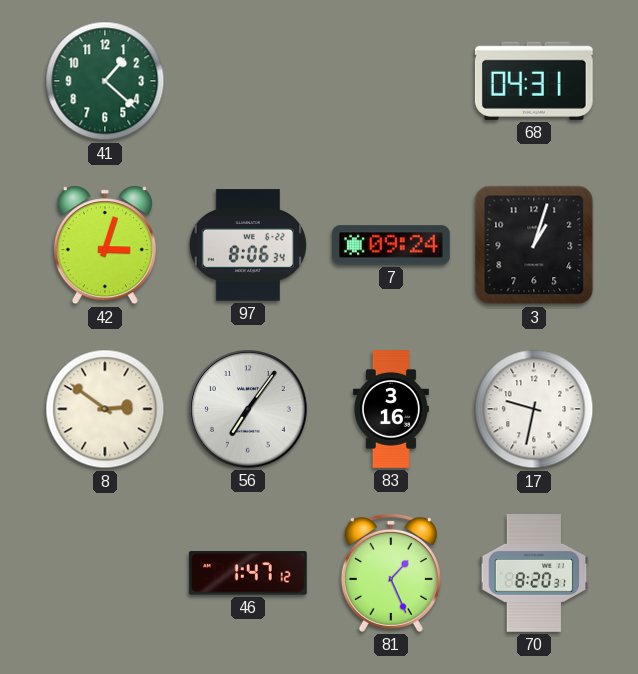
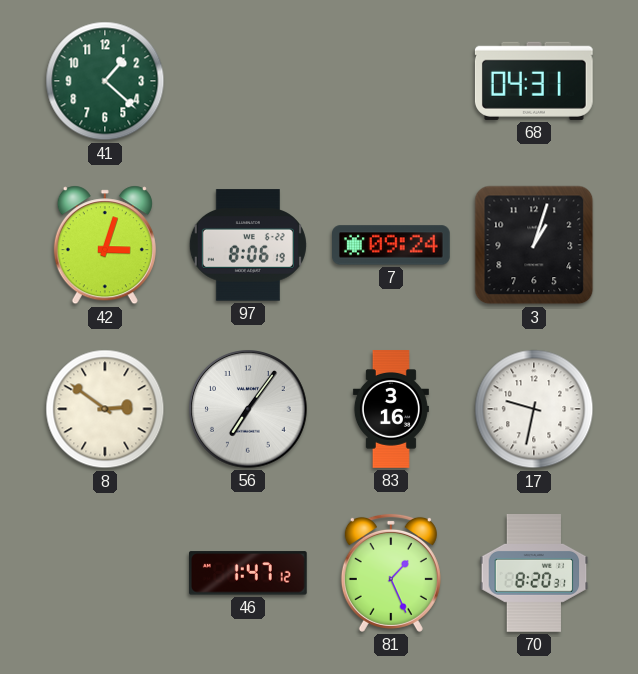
97: 8:06:34 -> 8:06:19 (248, 245)
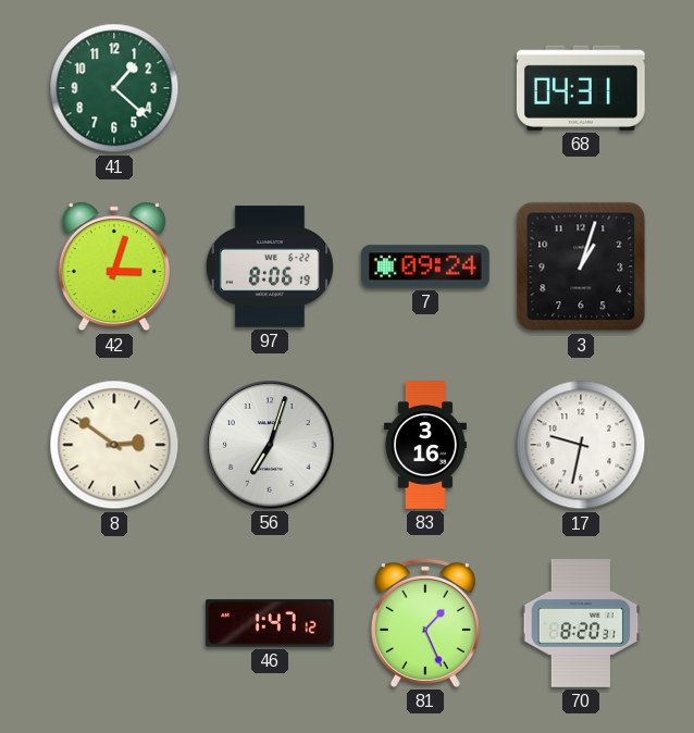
56: 7:06 -> 7:03 (271, 446)
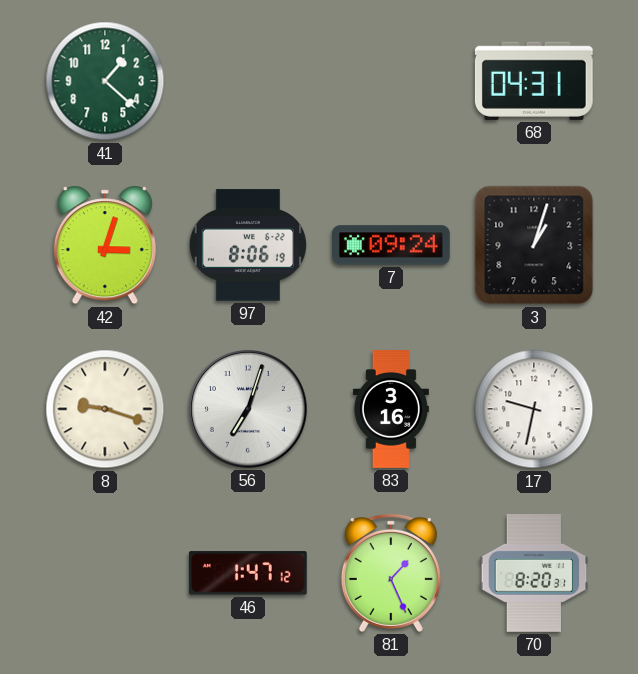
8: 2:51 -> 9:18 (105, 409)
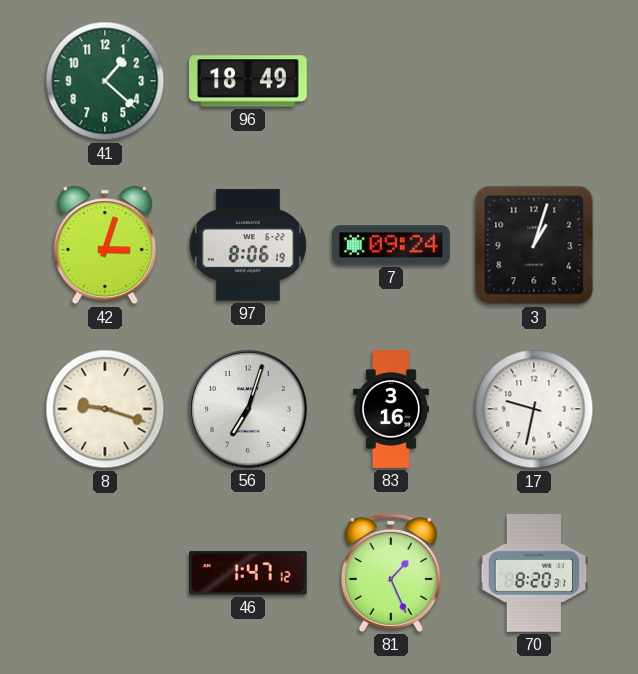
96: none -> 18:49 (249, 81)
68: 04:31 -> none (534, 81)
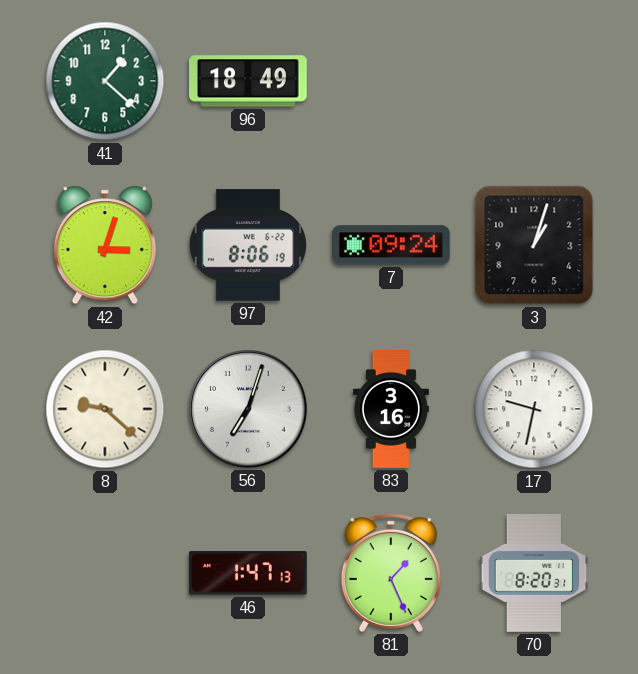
8: 9:18 -> 9:22 (105, 409)
46: 1:47:12 -> 1:47:13 (248, 573)
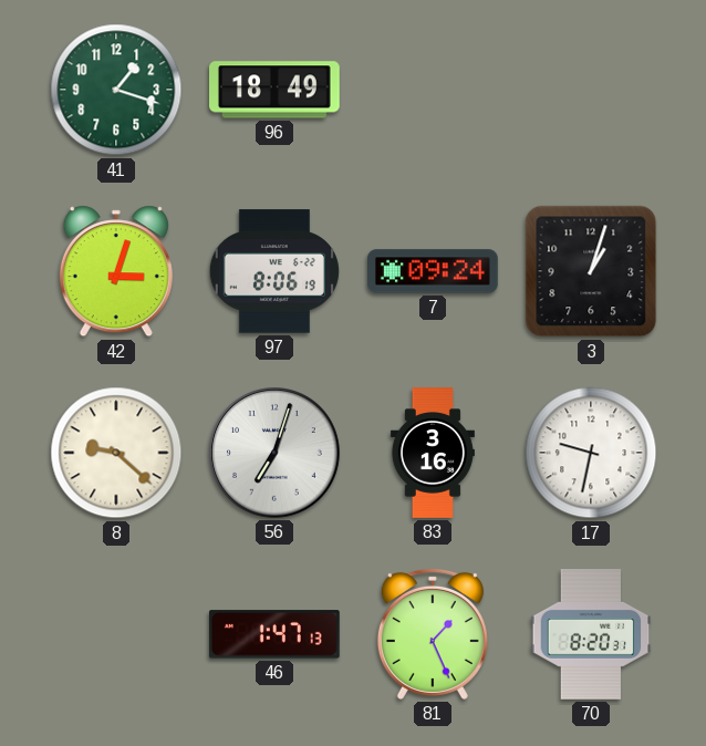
41: 1:22 -> 1:18 (116, 90)
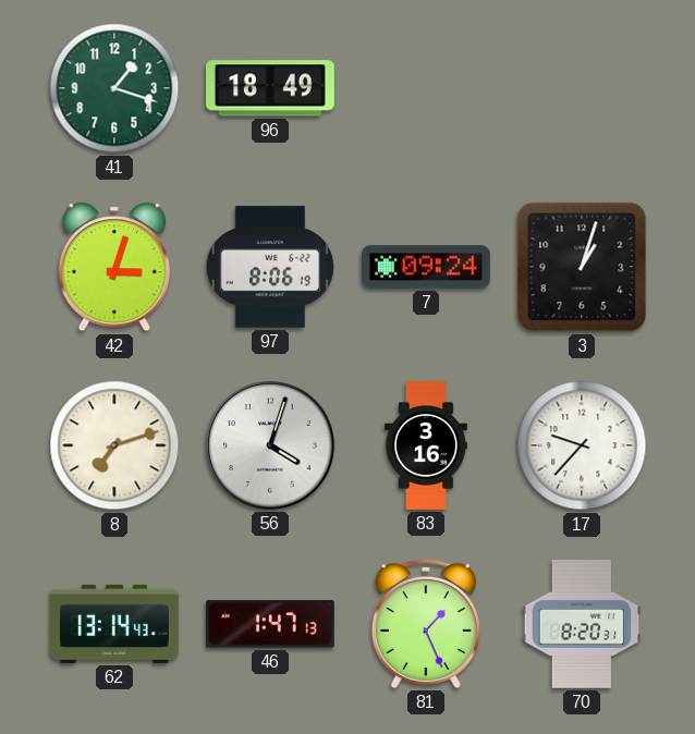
8: 9:22 -> 7:12 (114, 445)
56: 7:03 -> 4:03 (271, 446)
17: 9:32 -> 9:37 (582, 445)
62: none -> 13:14 (115, 624)
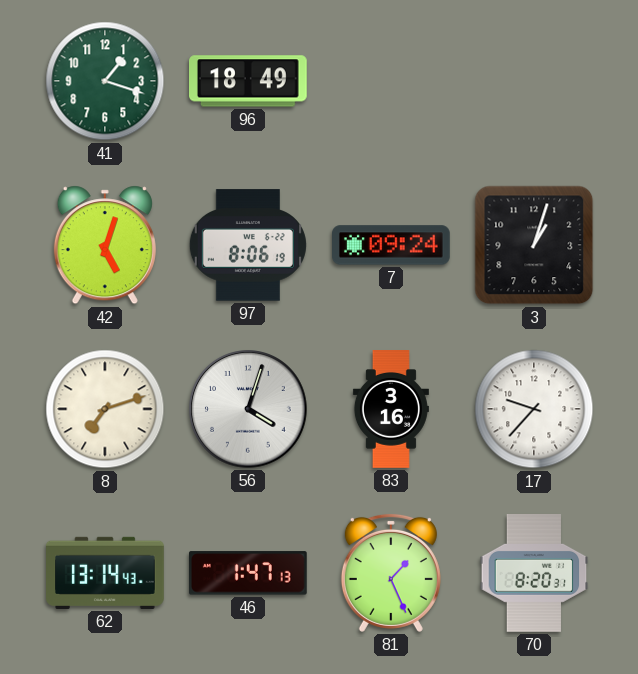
42: 3:03 -> 5:03 (105, 245)
